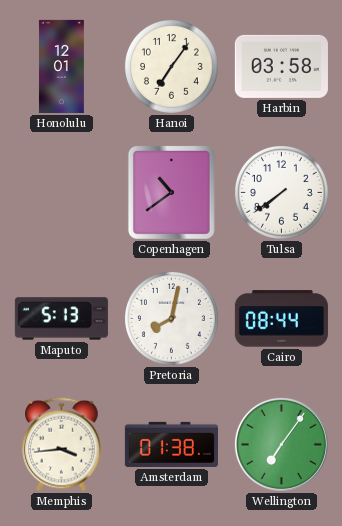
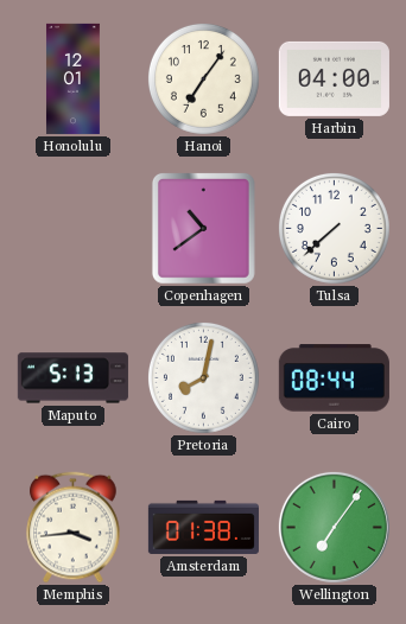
Harbin: 03:58 -> 04:00 (334, 78)
Tulsa: 7:39 -> 7:38 (334, 228)
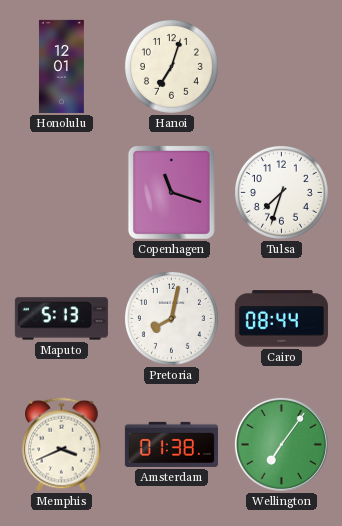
Hanoi: 7:06 -> 7:03 (171, 66)
Harbin: 04:00 -> none (334, 78)
Copenhagen: 10:39 -> 11:18 (171, 192)
Tulsa: 7:38 -> 7:33 (281, 192)
Memphis: 3:44 -> 3:41 (62, 445)
